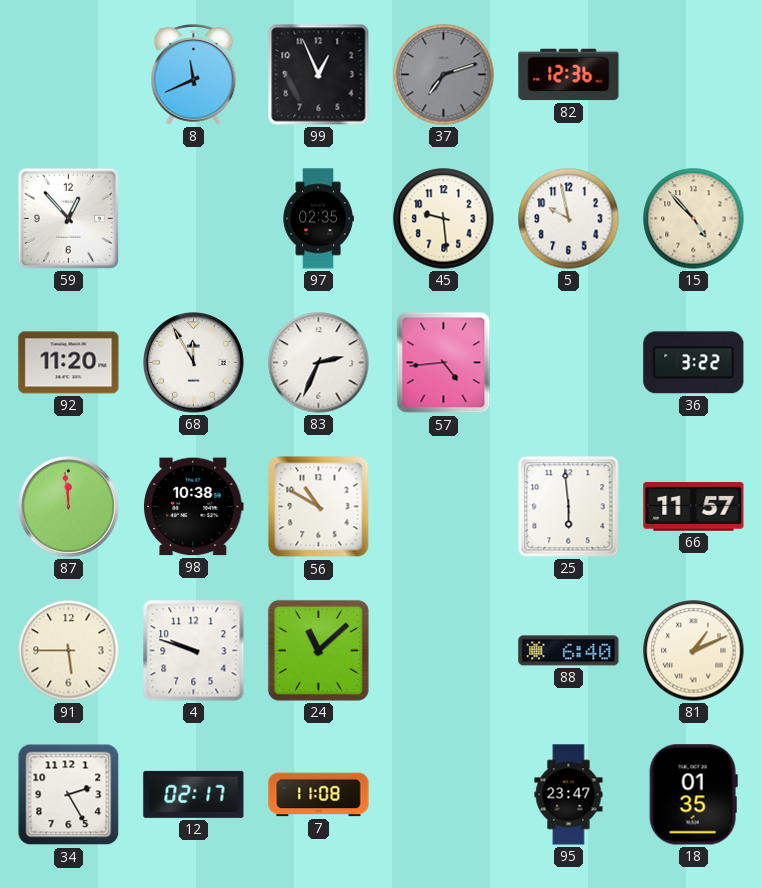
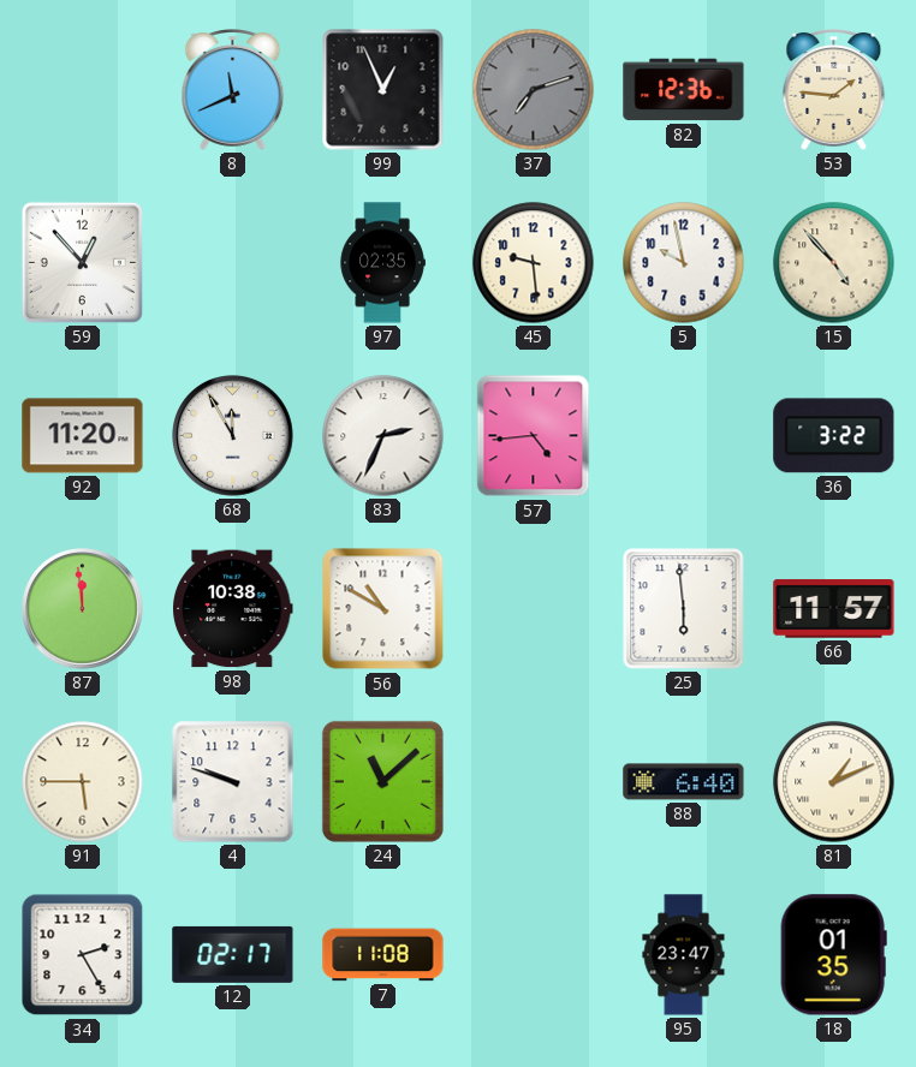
53: none -> 1:46 (834, 90)
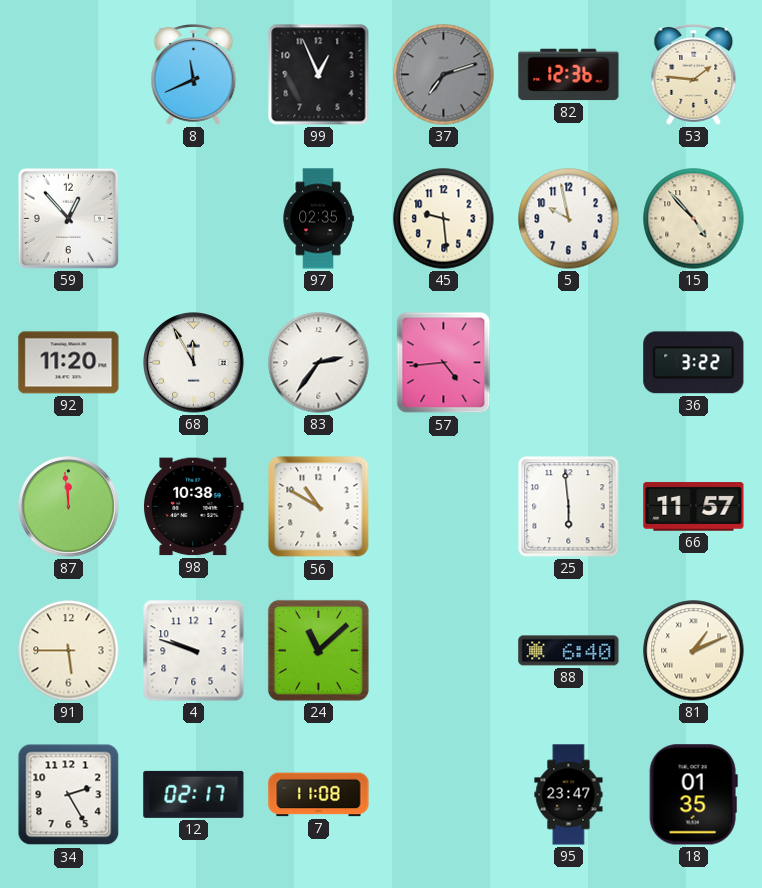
83: 2:34 -> 2:36 (319, 363)
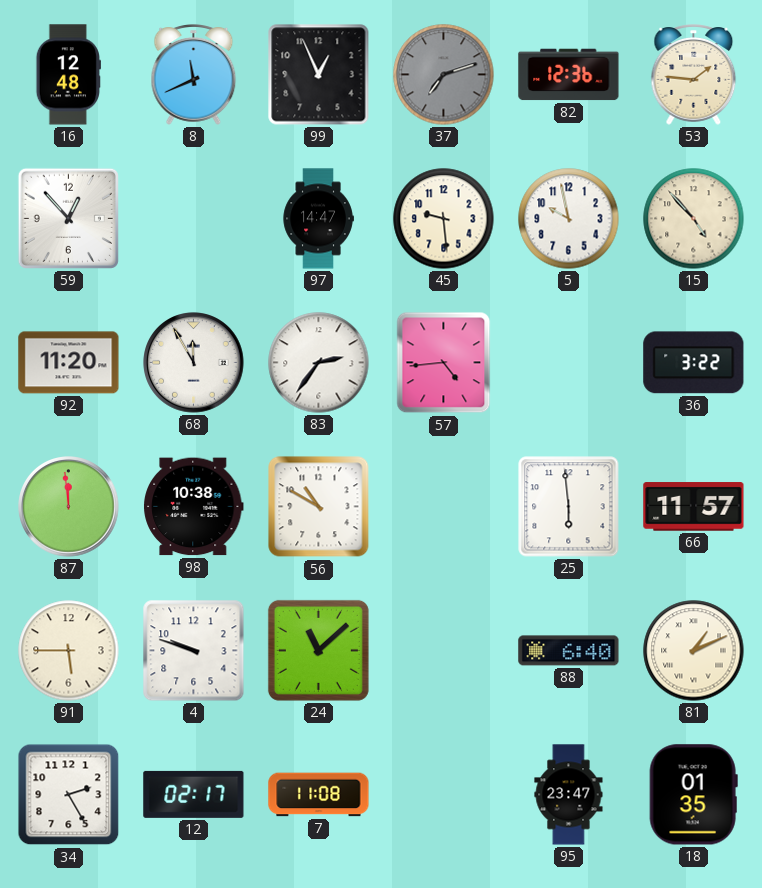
16: none -> 12:48 (68, 75)
97: 02:35 -> 14:47 (318, 219)
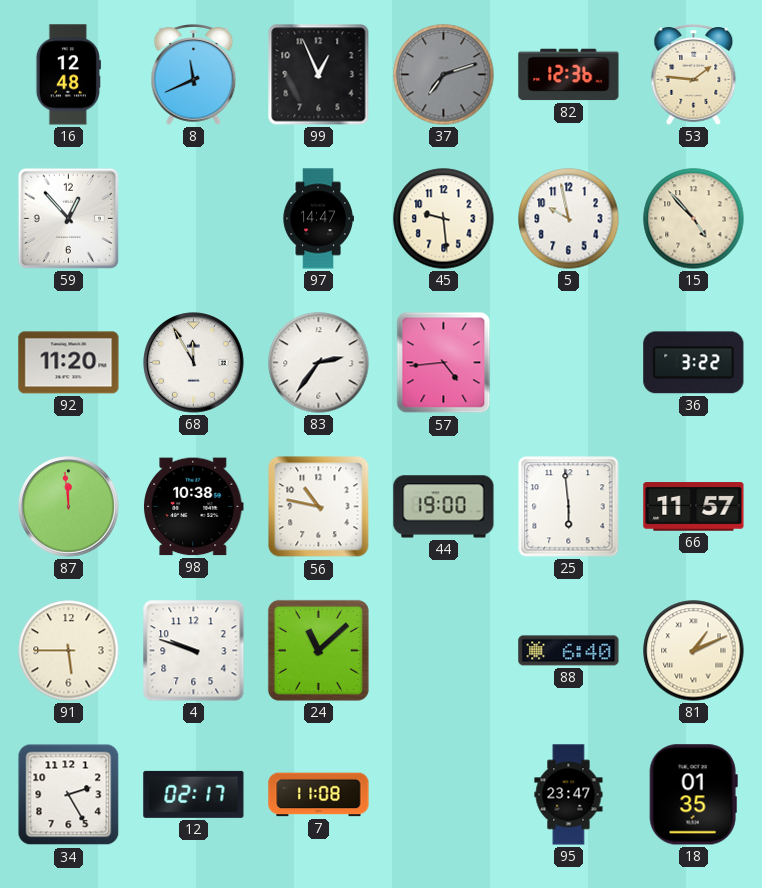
56: 10:50 -> 10:47 (319, 507)
44: none -> 19:00 (444, 507)
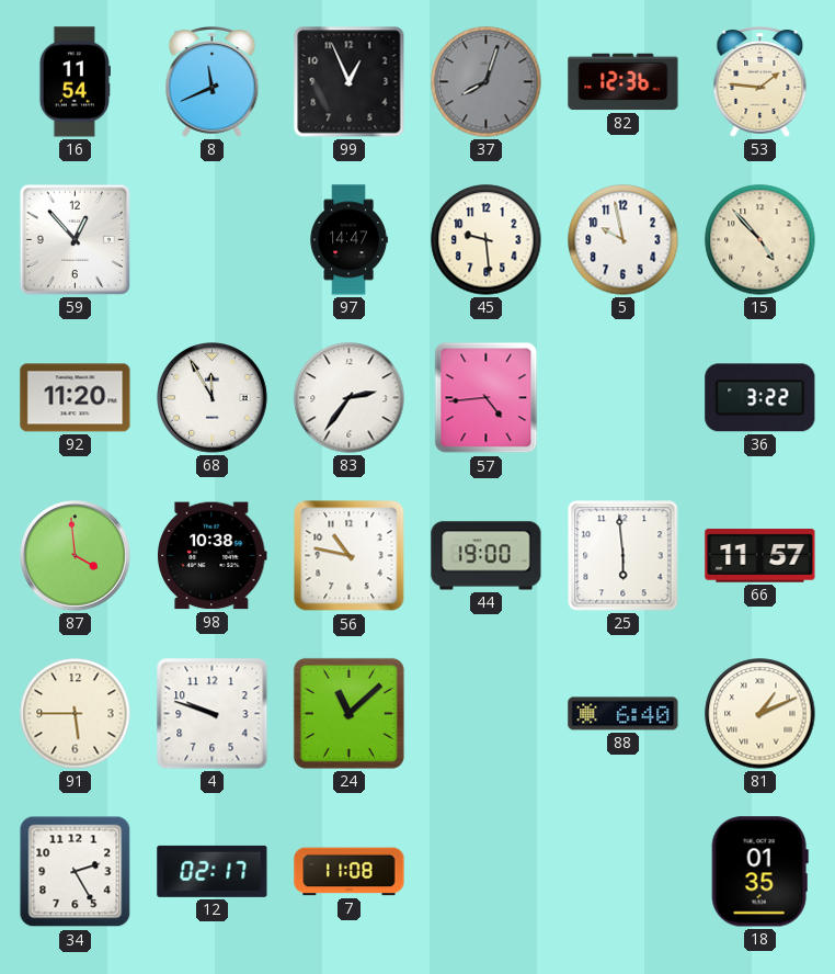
16: 12:48 -> 11:54 (75, 82)
37: 7:12 -> 8:03 (487, 82)
87: 11:59 -> 3:59 (76, 556)
95: 23:47 -> none (569, 795)
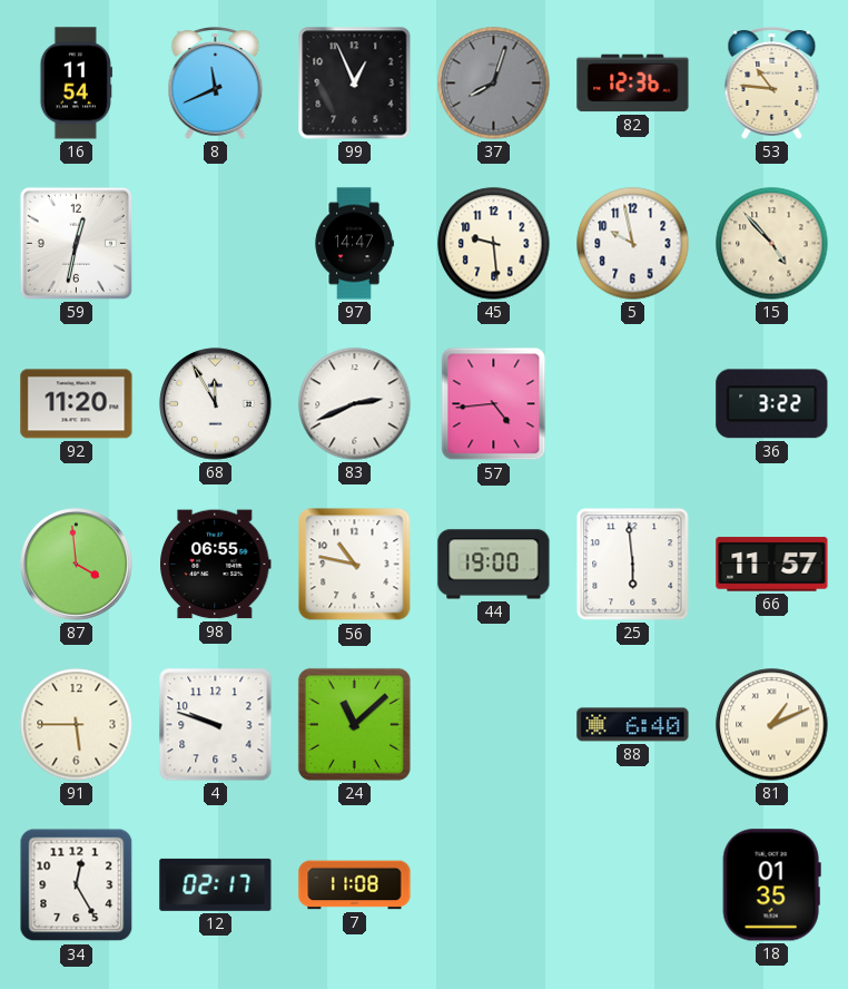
53: 1:46 -> 10:46 (772, 84)
59: 12:53 -> 12:32 (76, 243)
83: 2:36 -> 2:41 (355, 404)
98: 10:38 -> 06:55 (216, 565)
34: 2:25 -> 12:25 (77, 885)
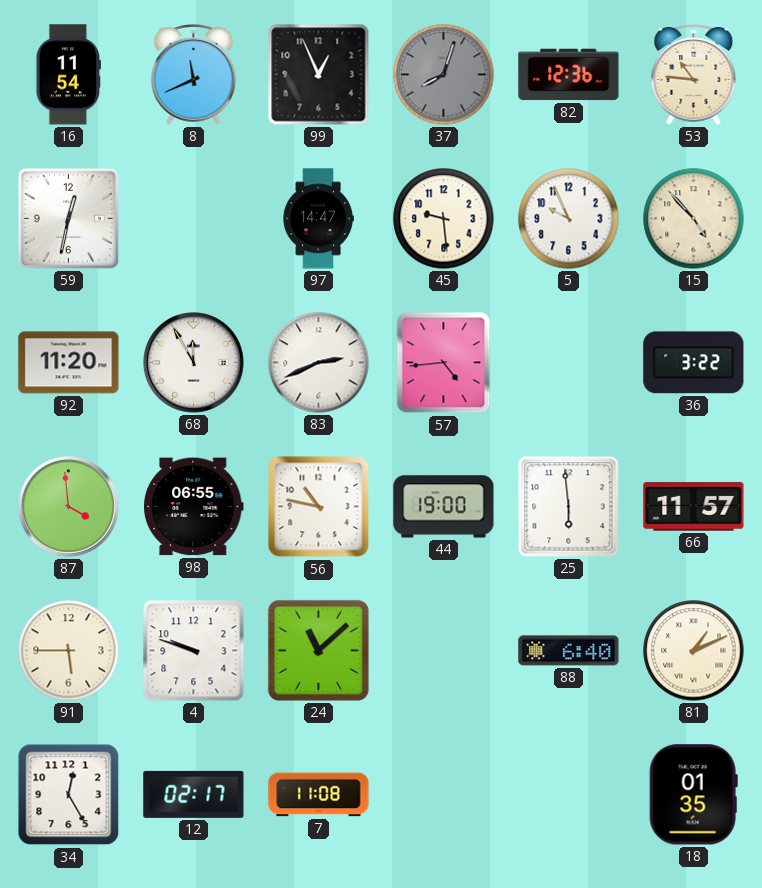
5: 9:58 -> 9:56 (569, 219)
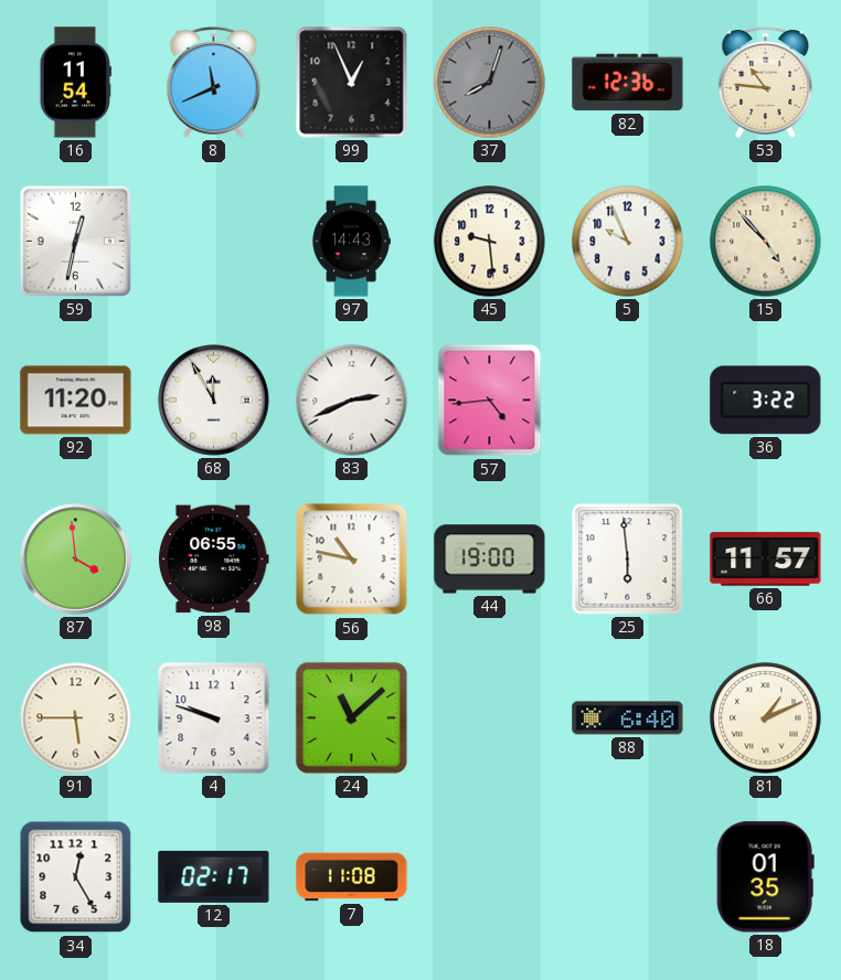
97: 14:47 -> 14:43 (351, 242)
